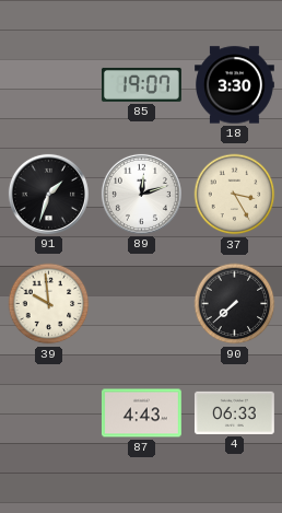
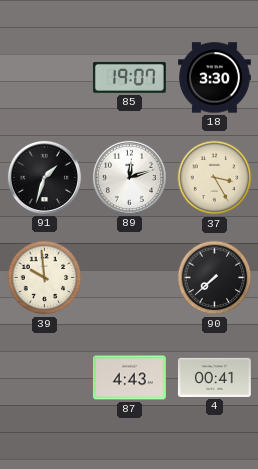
4: 06:33 -> 00:41 (215, 377)
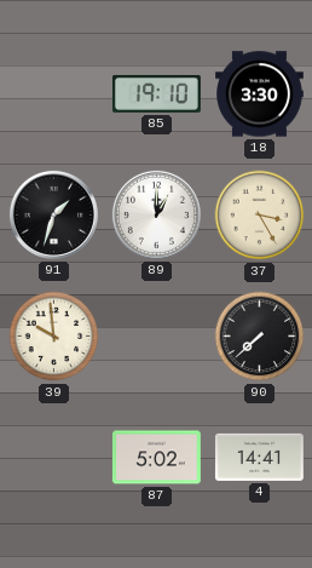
85: 19:07 -> 19:10 (156, 93)
89: 12:12 -> 1:00 (156, 214)
87: 4:43 -> 5:02 (156, 458)
4: 00:41 -> 14:41 (260, 457)
